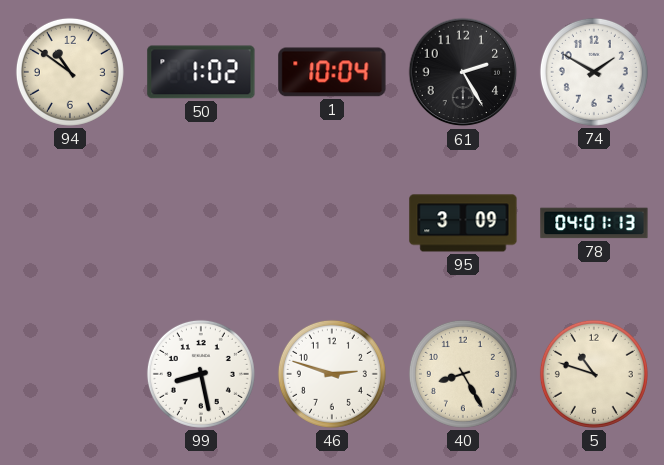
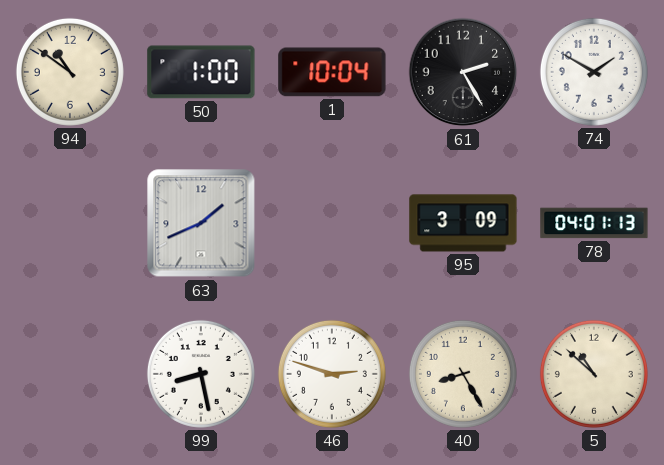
50: 1:02 -> 1:00 (201, 72)
63: none -> 1:41 (201, 223)
5: 10:48 -> 10:52 (594, 374)
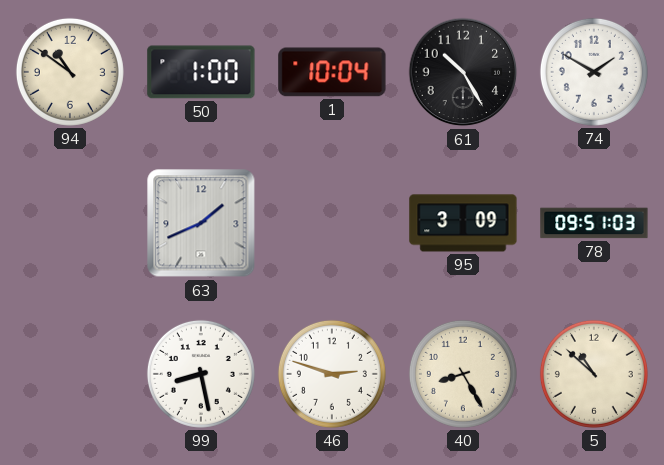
61: 2:25 -> 10:25 (463, 72)
78: 04:01 -> 09:51 (594, 223)
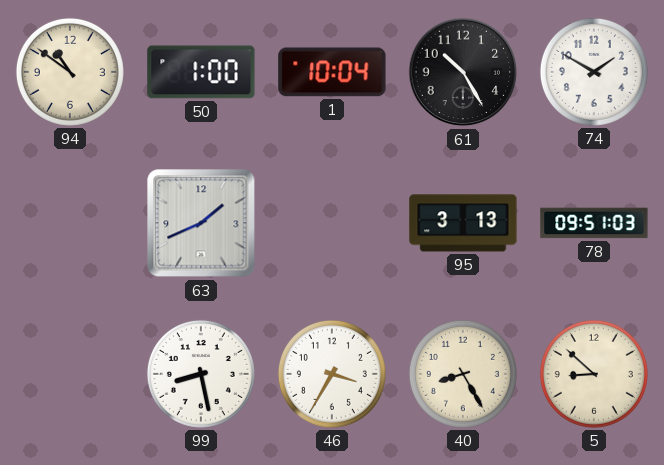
95: 3:09 -> 3:13 (463, 223)
46: 2:48 -> 3:35 (332, 374)
5: 10:52 -> 8:52 (594, 374)
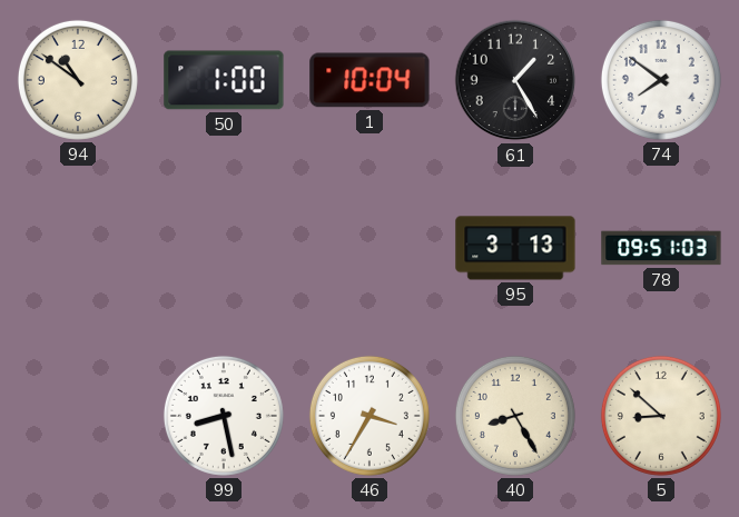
61: 10:25 -> 1:25 (515, 80)
74: 1:50 -> 7:51 (661, 80)
63: 1:41 -> none (201, 223)
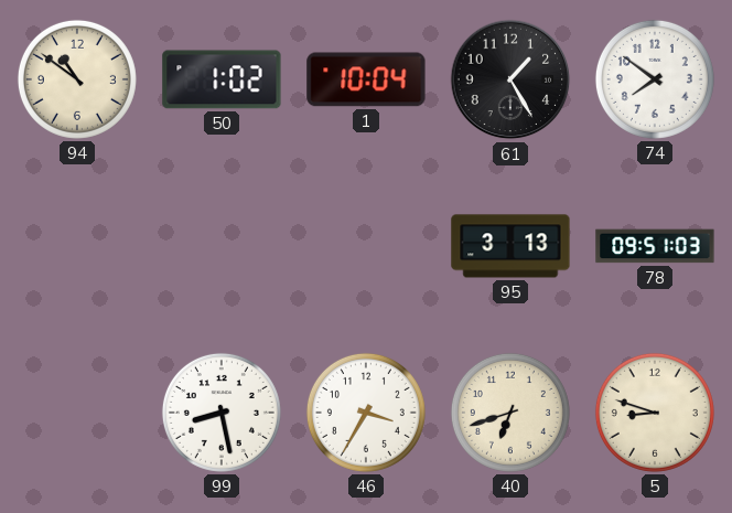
50: 1:00 -> 1:02 (222, 79)
40: 8:25 -> 6:42 (510, 413)
5: 8:52 -> 8:48 (655, 413)
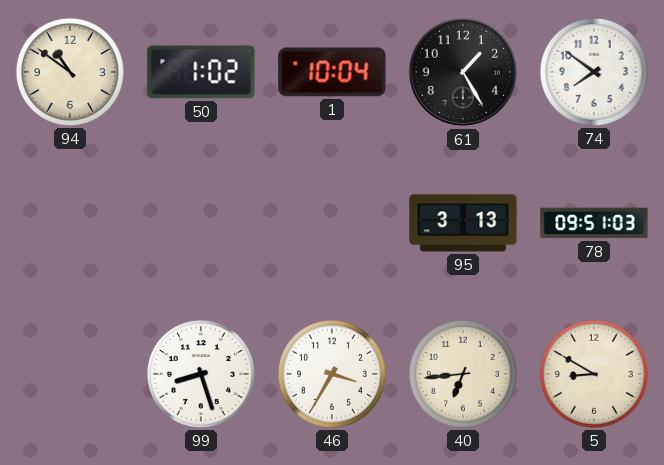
99: 8:28 -> 8:27 (201, 374)
40: 6:42 -> 6:44 (463, 374)
5: 8:48 -> 8:50 (594, 374)
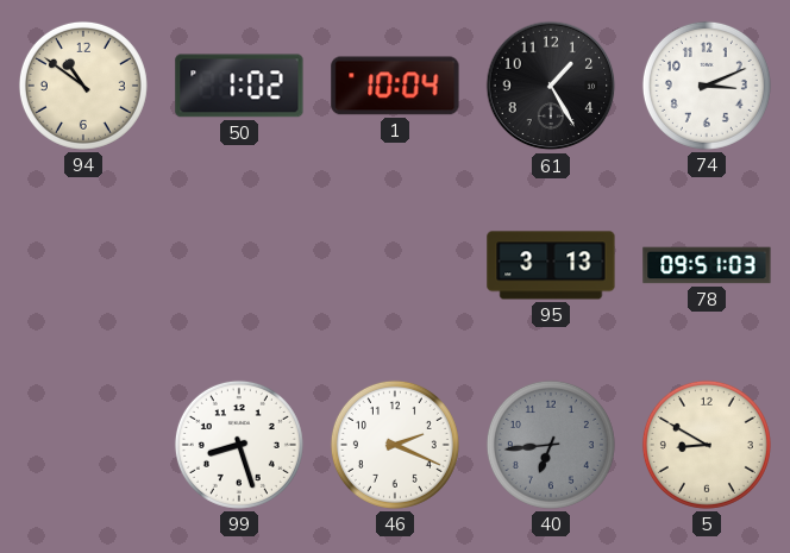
74: 7:51 -> 3:11 (707, 86)
46: 3:35 -> 2:19 (395, 445)
40 dial: cream -> grey (551, 445)
